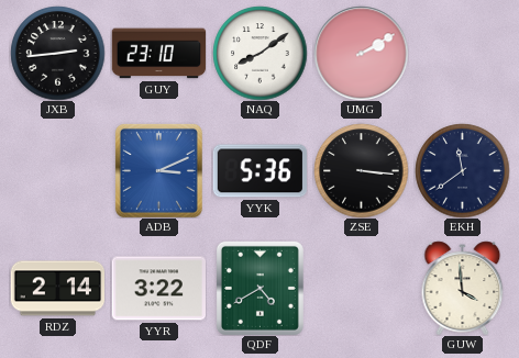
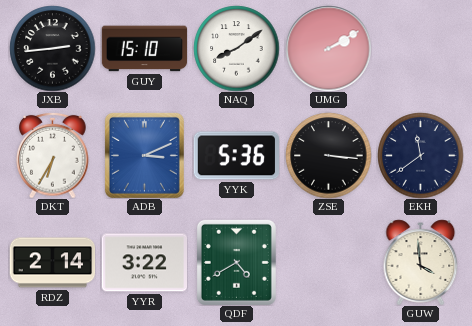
GUY: 23:10 -> 15:10 (144, 49)
DKT: none -> 6:35 (53, 155)
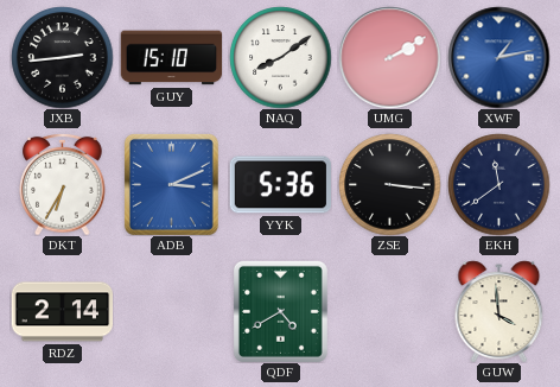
XWF: none -> 1:13 (498, 57)
YYR: 3:22 -> none (144, 263)
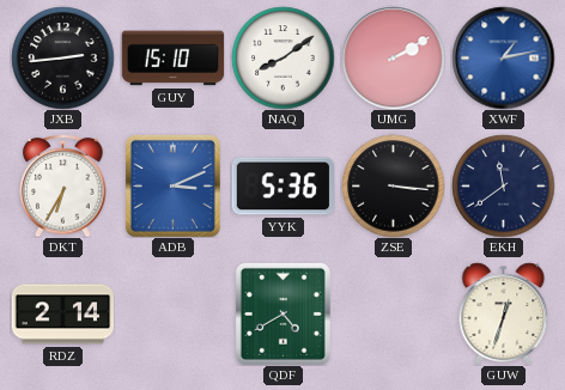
GUW: 3:59 -> 12:33 (504, 313)
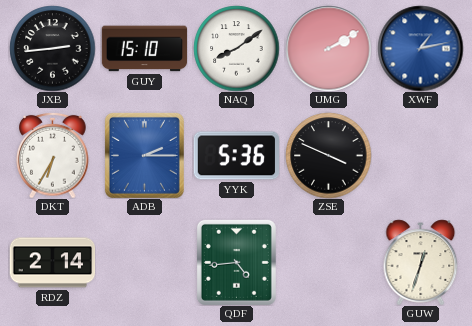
ADB: 3:11 -> 2:15 (144, 155)
ZSE: 3:16 -> 3:49 (328, 155)
EKH: 11:39 -> none (503, 185)
QDF: 4:40 -> 4:44 (236, 262)
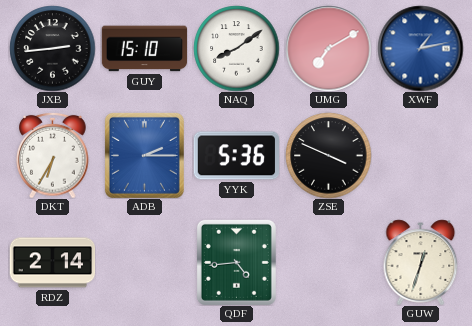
UMG: 2:10 -> 7:10 (328, 48)
